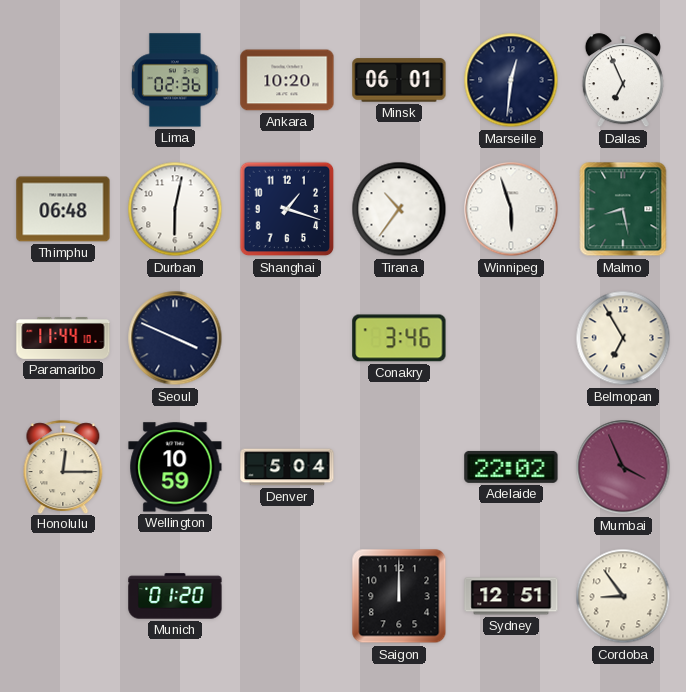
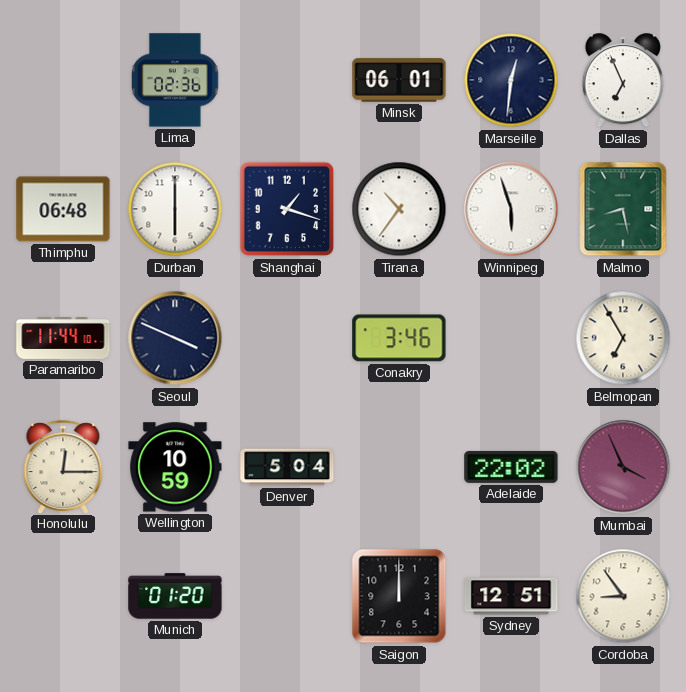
Ankara: 10:20 -> none (287, 80)
Durban: 6:02 -> 6:00 (175, 209)
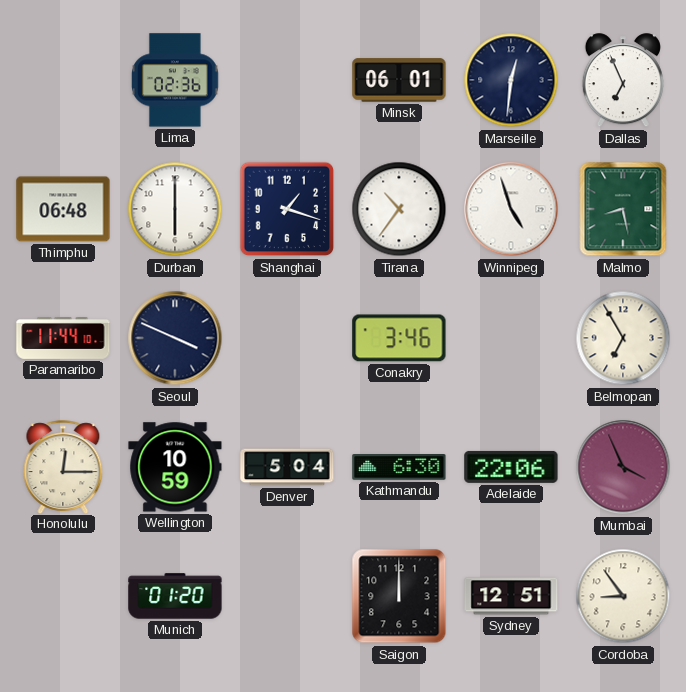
Winnipeg: 5:57 -> 4:57 (511, 209)
Kathmandu: none -> 6:30 (399, 467)
Adelaide: 22:02 -> 22:06 (511, 467)
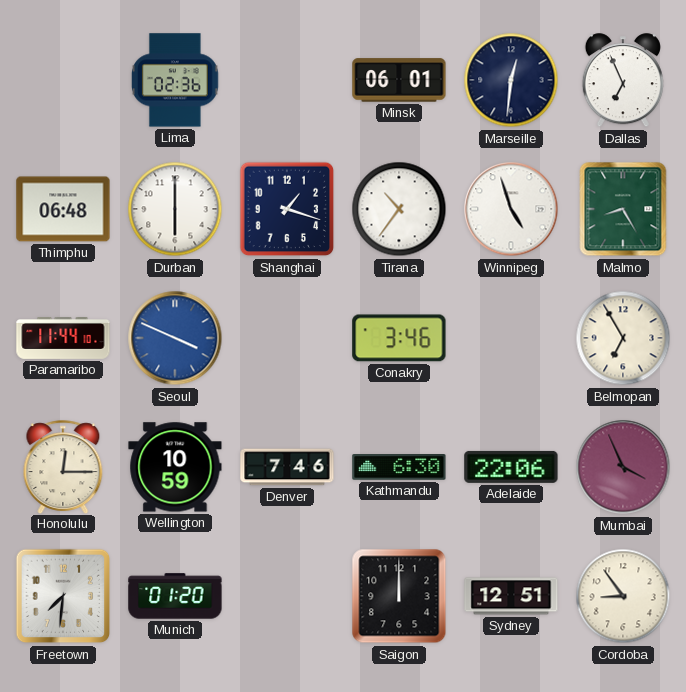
Malmo: 8:28 -> 8:25 (623, 209)
Seoul dial: navy -> blue (175, 338)
Denver: 5:04 -> 7:46 (287, 467)
Freetown: none -> 7:31 (63, 596)
